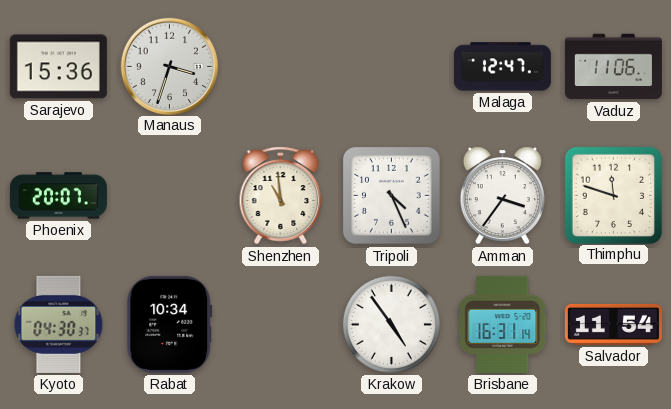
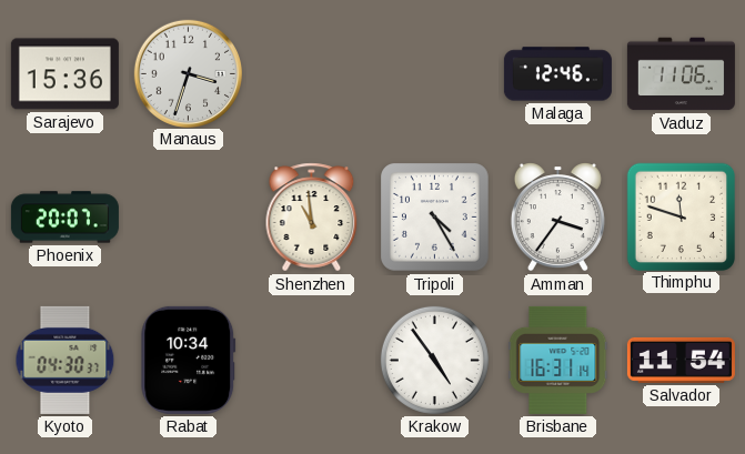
Malaga: 12:47 -> 12:46 (557, 74)
Tripoli: 4:26 -> 4:25 (435, 218)
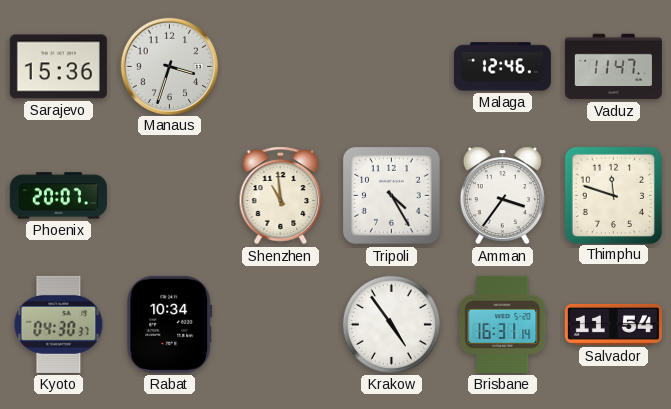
Vaduz: 11:06 -> 11:47 (613, 67)
